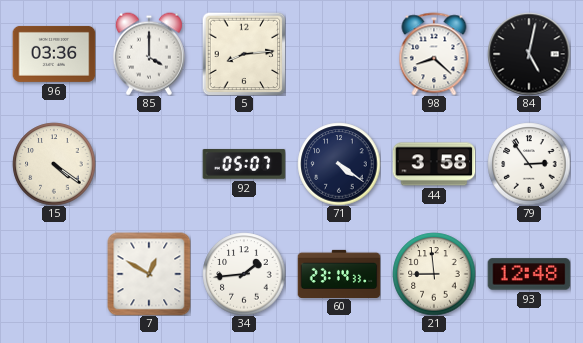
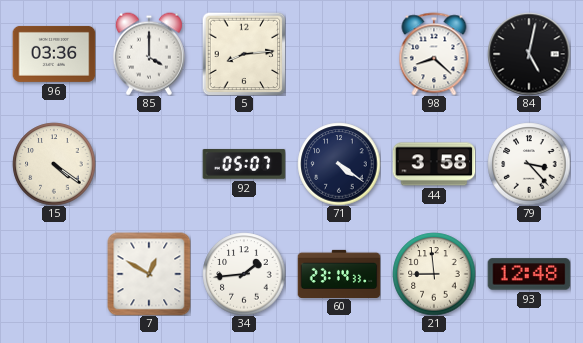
79: 2:54 -> 3:23 (529, 164)
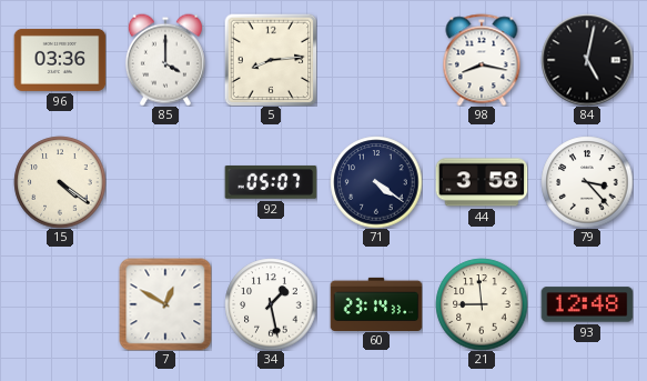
98: 8:22 -> 8:17 (482, 60)
34: 1:44 -> 1:28 (271, 304)
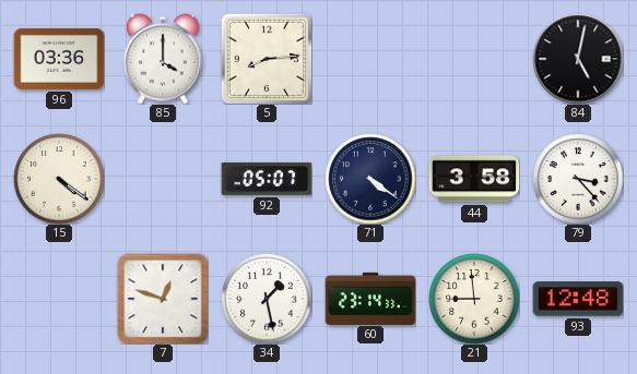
98: 8:17 -> none (482, 60)
7: 12:50 -> 12:48 (163, 299)
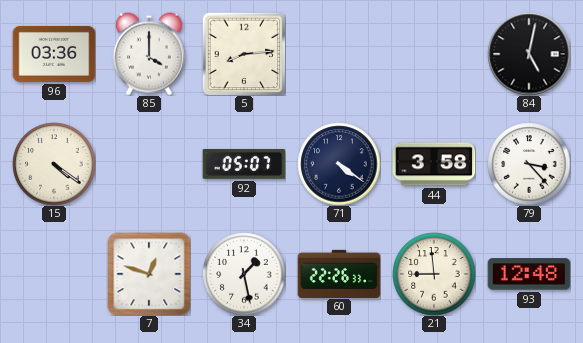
60: 23:14 -> 22:26 (339, 273)
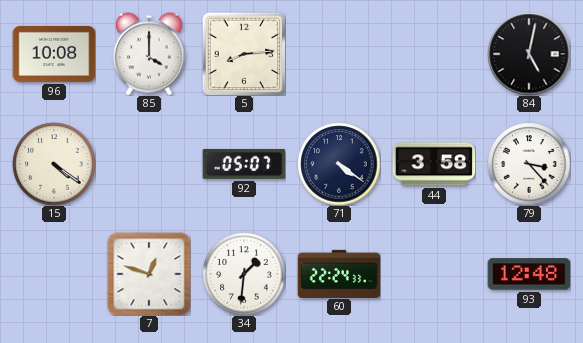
96: 03:36 -> 10:08 (54, 54)
34: 1:28 -> 1:31 (244, 274)
60: 22:26 -> 22:24 (339, 273)
21: 8:59 -> none (434, 274)
